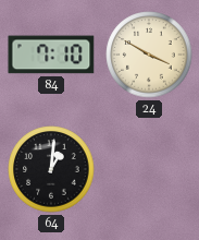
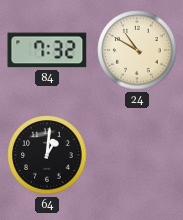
84: 7:10 -> 7:32 (47, 50)
24: 3:50 -> 10:50 (137, 50)
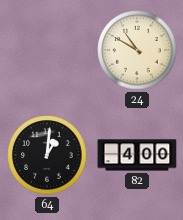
84: 7:32 -> none (47, 50)
82: none -> 4:00 (137, 155)
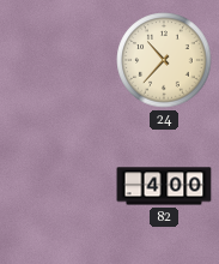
24: 10:50 -> 10:37 (164, 60)
64: 1:01 -> none (47, 155)
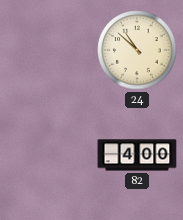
24: 10:37 -> 10:52 (137, 50)
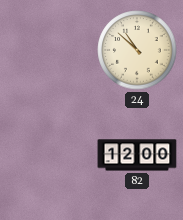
82: 4:00 -> 12:00 (137, 155)
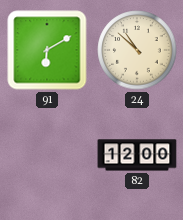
91: none -> 6:10 (47, 50)
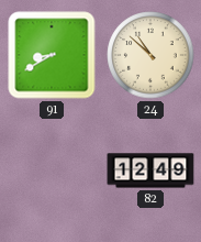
91: 6:10 -> 8:40 (52, 55)
82: 12:00 -> 12:49 (150, 170)
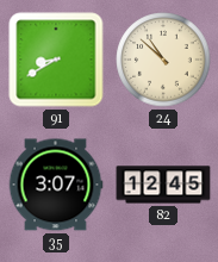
35: none -> 3:07 (56, 185)
82: 12:49 -> 12:45 (163, 185)
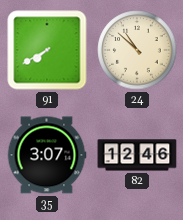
91: 8:40 -> 7:40 (47, 50)
82: 12:45 -> 12:46 (137, 155)
